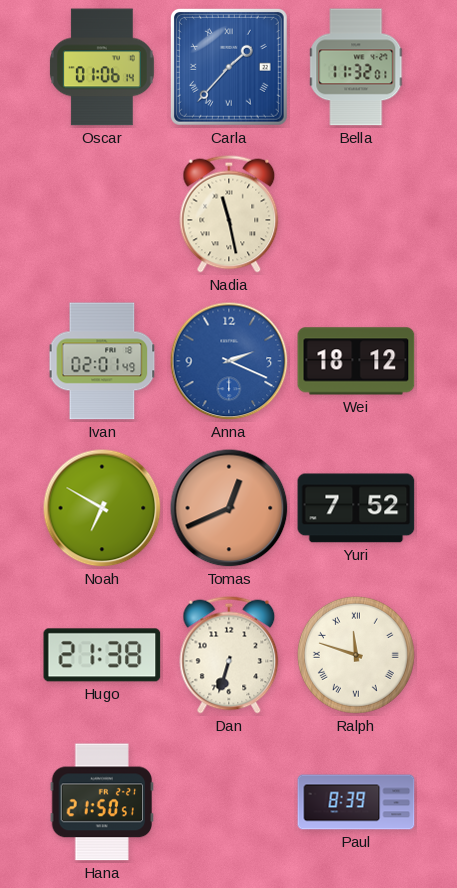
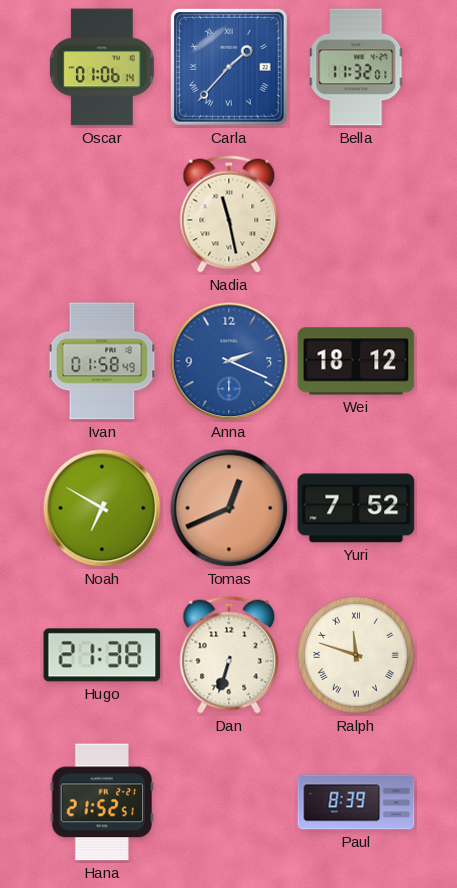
Ivan: 02:01 -> 01:58 (102, 361)
Hana: 21:50 -> 21:52 (102, 802)
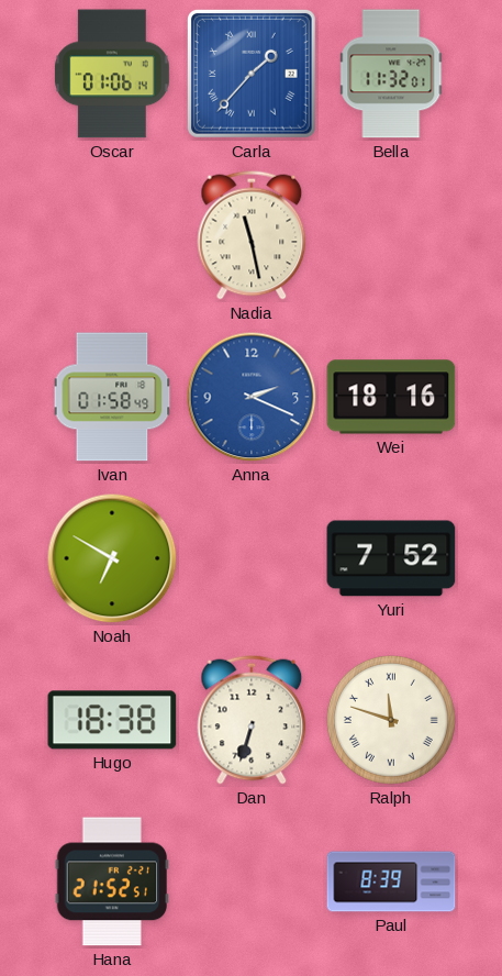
Wei: 18:12 -> 18:16 (391, 397)
Tomas: 12:41 -> none (229, 508)
Hugo: 21:38 -> 18:38 (112, 720)
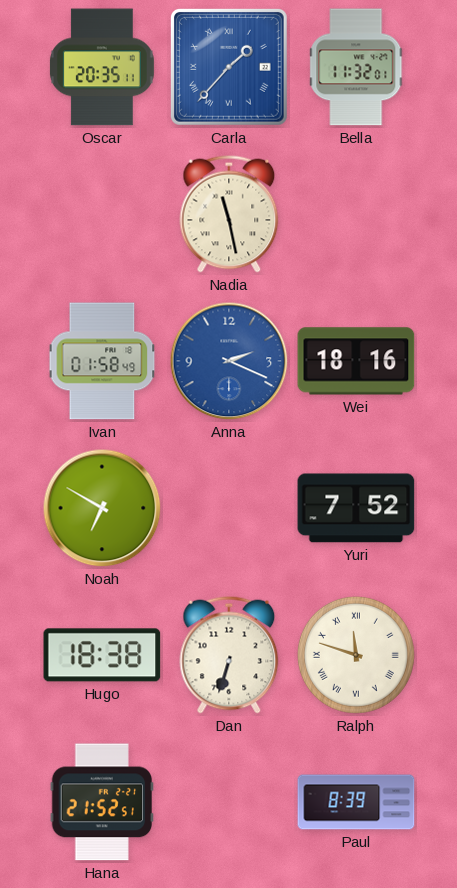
Oscar: 01:06 -> 20:35 (102, 67)
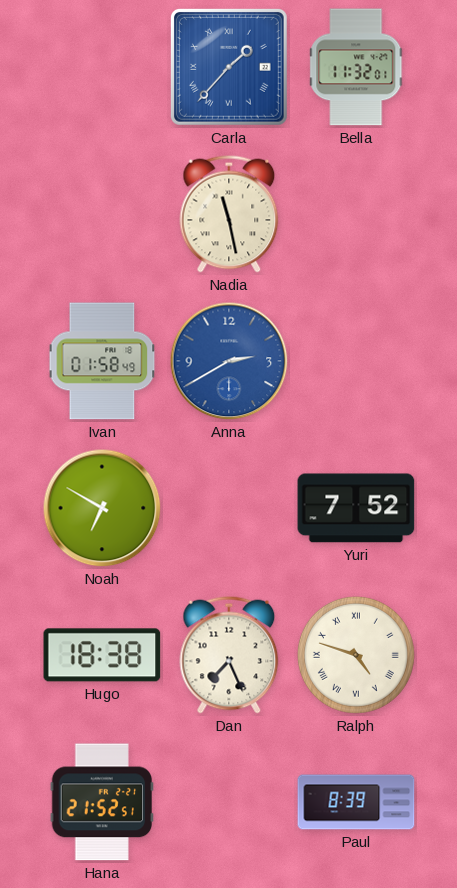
Oscar: 20:35 -> none (102, 67)
Anna: 2:19 -> 2:40 (229, 361)
Wei: 18:16 -> none (356, 361)
Dan: 6:33 -> 7:26 (229, 655)
Ralph: 11:48 -> 4:48 (356, 655)
